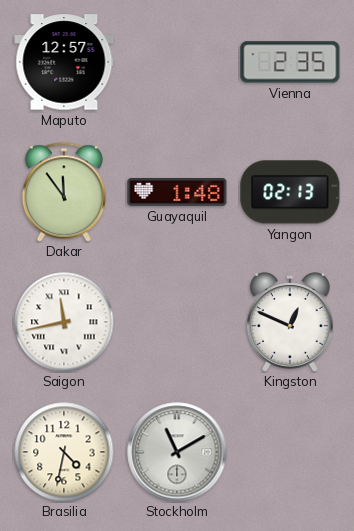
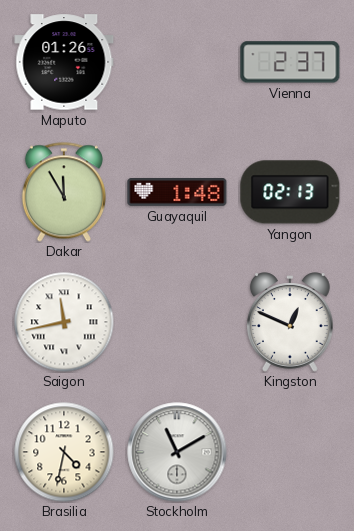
Maputo: 12:57 -> 01:26 (64, 62)
Vienna: 2:35 -> 2:37 (290, 62)
Dakar: 11:54 -> 11:55 (64, 192)
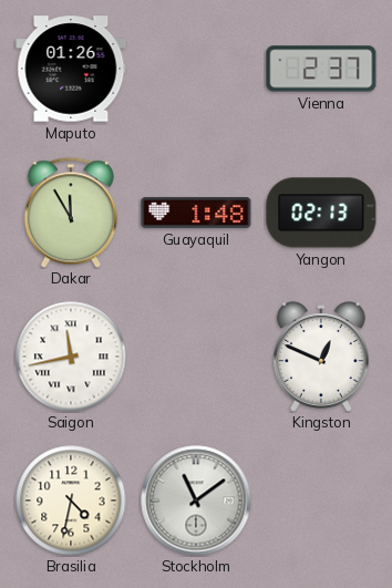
Stockholm: 11:10 -> 11:09 (196, 501)
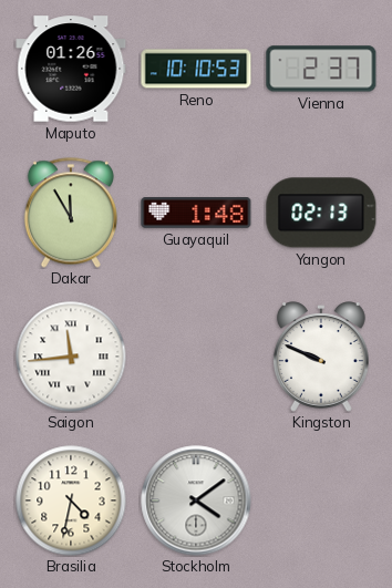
Reno: none -> 10:10 (196, 69)
Saigon: 11:43 -> 11:44 (71, 357)
Kingston: 12:49 -> 9:49 (321, 357)
Stockholm: 11:09 -> 4:09 (196, 501)
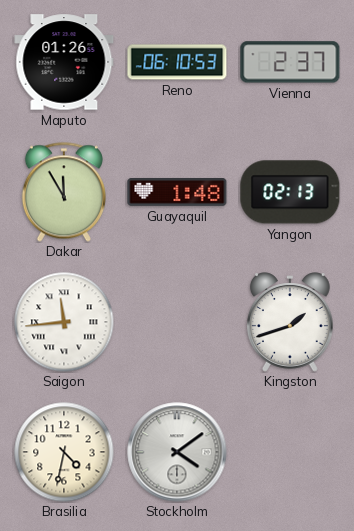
Reno: 10:10 -> 06:10 (177, 62)
Kingston: 9:49 -> 1:42 (290, 322)
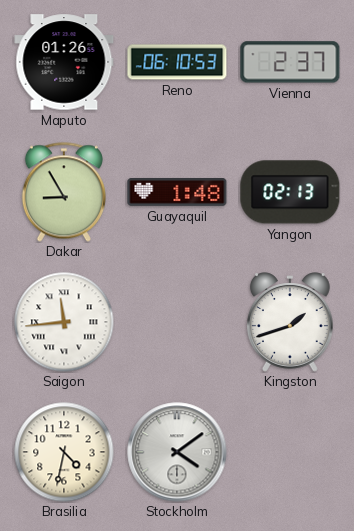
Dakar: 11:55 -> 8:55 (64, 192)
